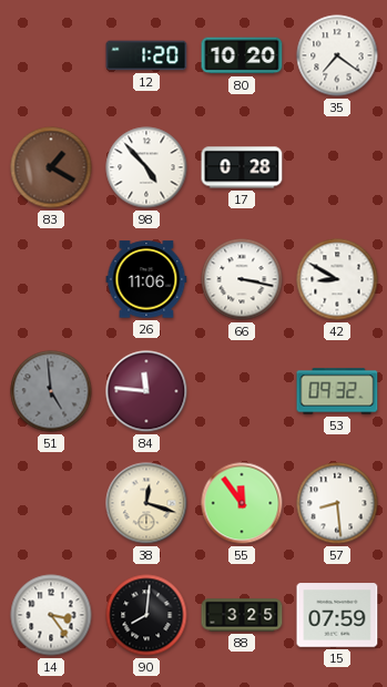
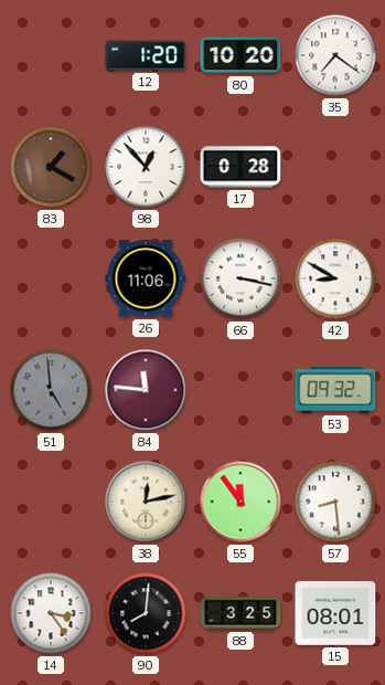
98: 4:53 -> 12:53 (146, 167)
38: 12:18 -> 12:13 (146, 502)
15: 07:59 -> 08:01 (335, 613)
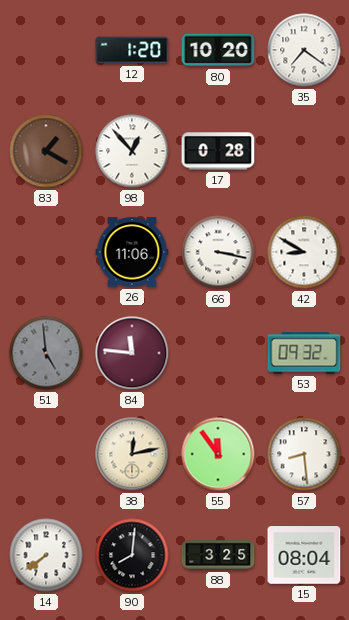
14: 3:24 -> 7:39 (46, 555)
15: 08:01 -> 08:04 (304, 555)
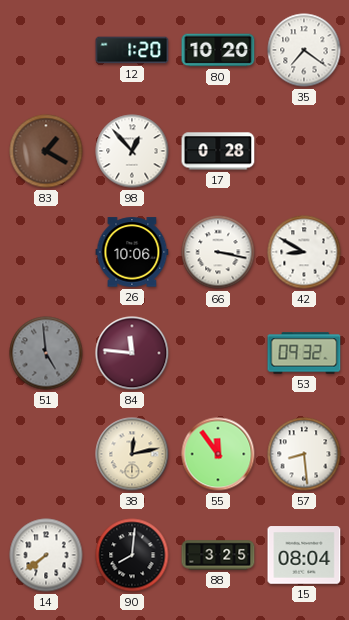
26: 11:06 -> 10:06 (132, 252)
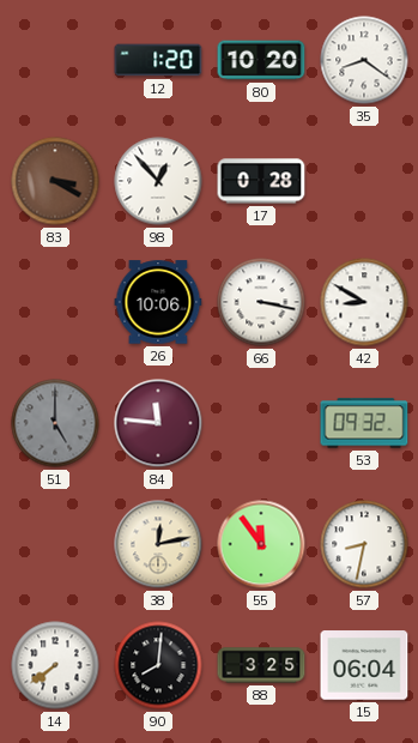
35: 7:21 -> 8:21 (364, 60)
83: 1:20 -> 3:20 (55, 181)
51: 4:59 -> 5:00 (55, 423)
57: 8:29 -> 8:32 (364, 544)
15: 08:04 -> 06:04 (364, 665)
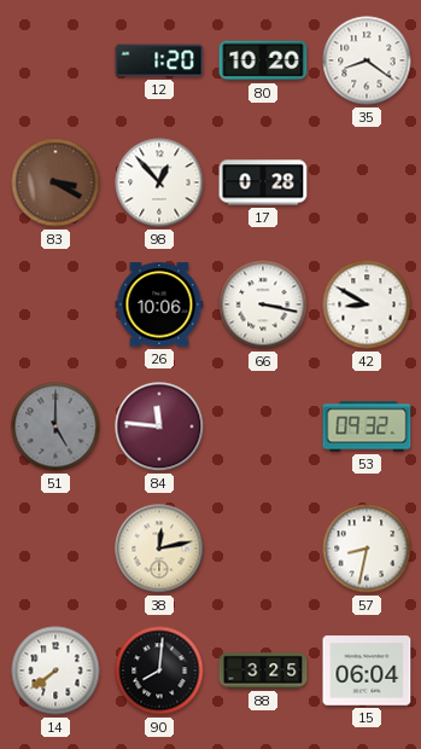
55: 11:54 -> none (261, 544)
